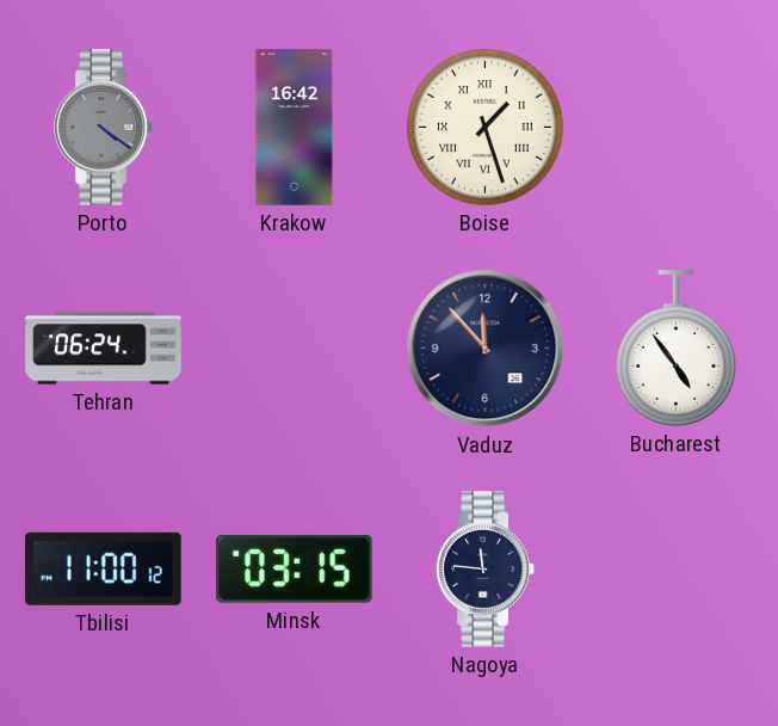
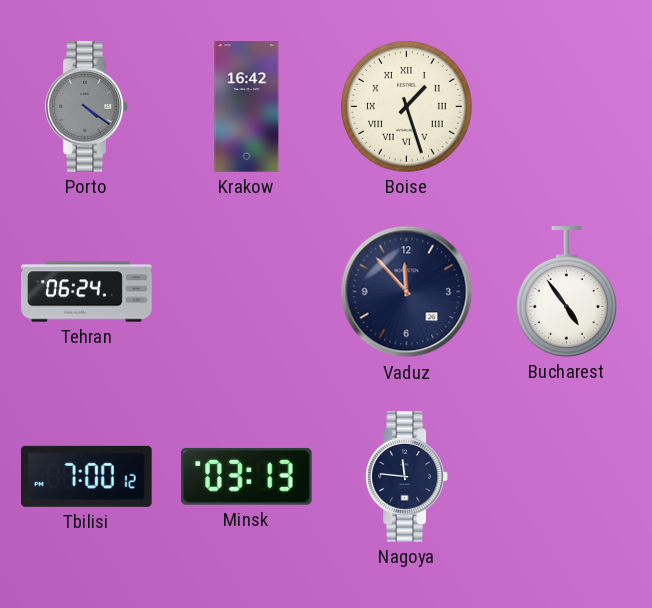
Tbilisi: 11:00 -> 7:00 (87, 476)
Minsk: 03:15 -> 03:13 (247, 476)
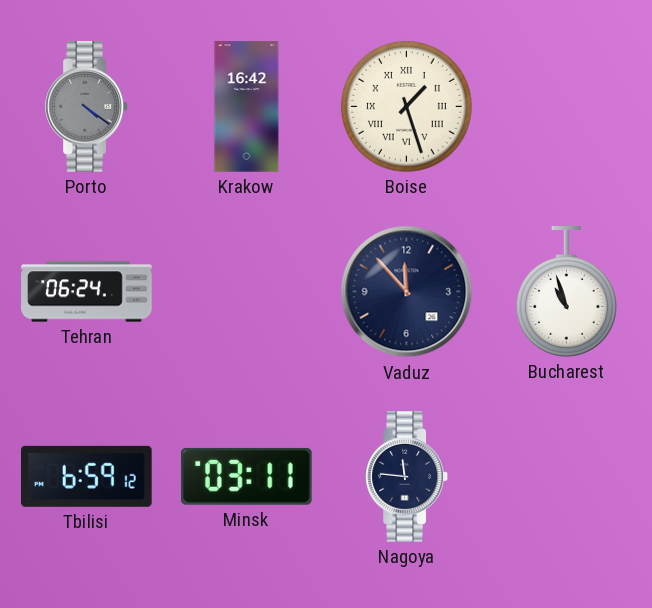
Bucharest: 4:54 -> 10:57 (566, 292)
Tbilisi: 7:00 -> 6:59 (87, 476)
Minsk: 03:13 -> 03:11 (247, 476)
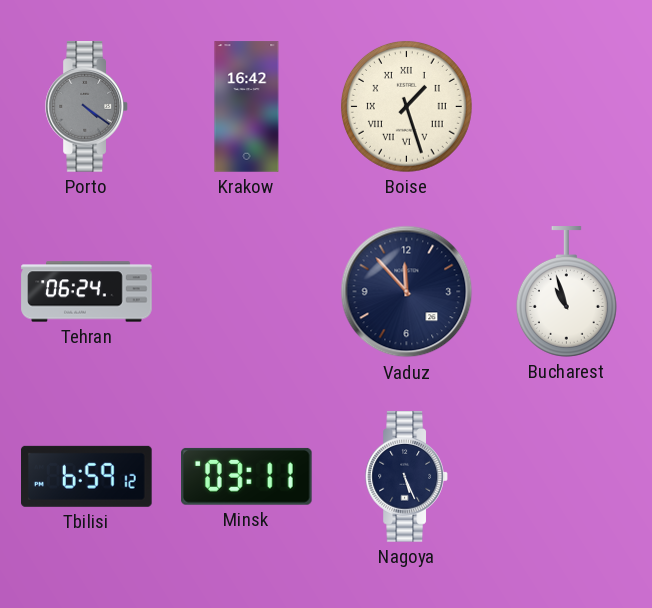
Nagoya: 11:46 -> 5:26 (407, 477)
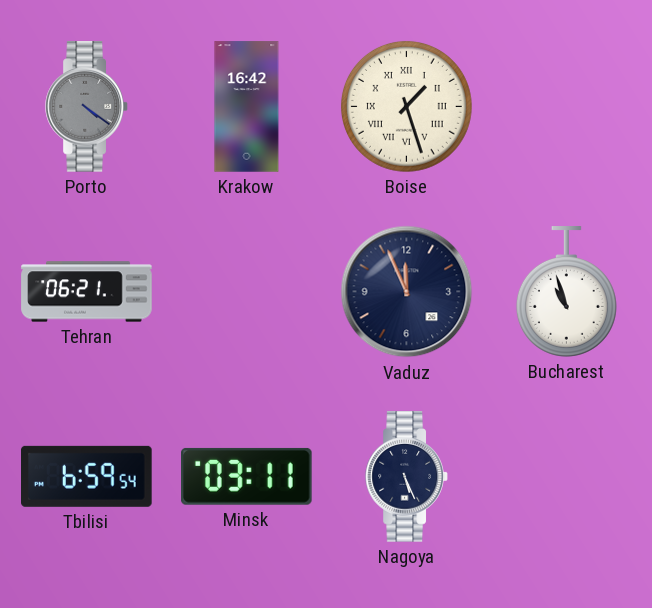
Tehran: 06:24 -> 06:21 (87, 292)
Vaduz: 11:53 -> 11:56 (407, 292)
Tbilisi: 6:59:12 -> 6:59:54 (87, 476)
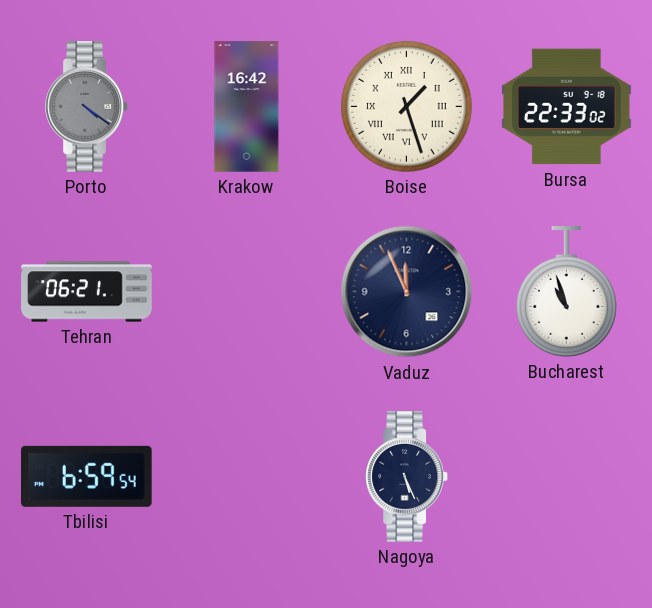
Bursa: none -> 22:33 (567, 107)
Minsk: 03:11 -> none (247, 476)
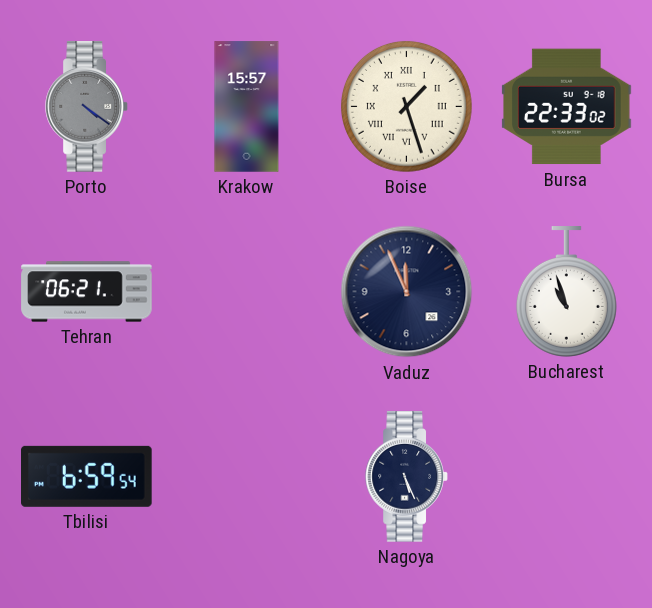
Krakow: 16:42 -> 15:57 (247, 107)
